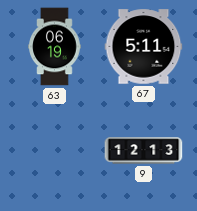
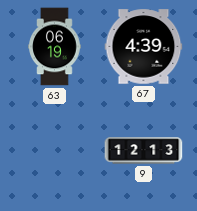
67: 5:11 -> 4:39 (144, 47)
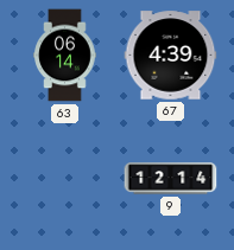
63: 06:19 -> 06:14 (65, 56)
9: 12:13 -> 12:14 (171, 179)
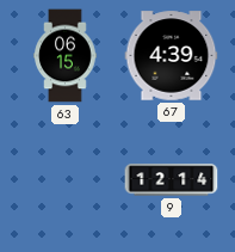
63: 06:14 -> 06:15 (66, 56)
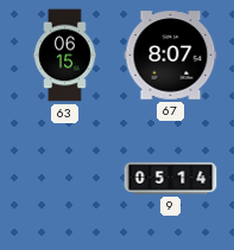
67: 4:39 -> 8:07 (171, 56)
9: 12:14 -> 05:14 (171, 179)
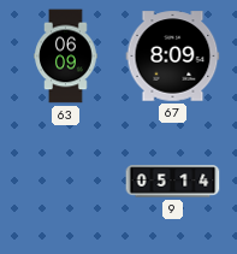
63: 06:15 -> 06:09 (66, 57)
67: 8:07 -> 8:09 (173, 57)
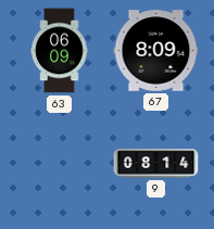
9: 05:14 -> 08:14 (156, 164)
